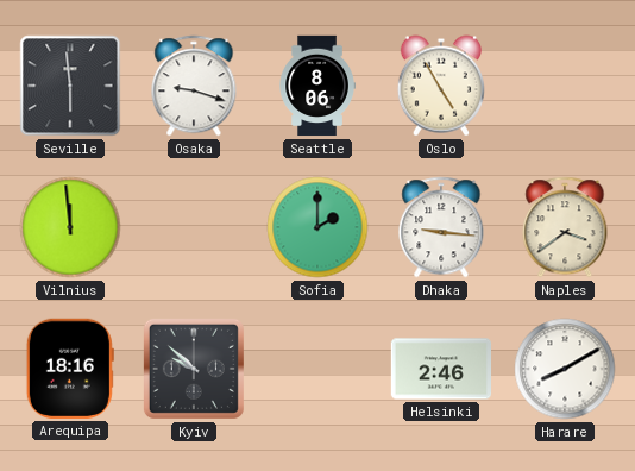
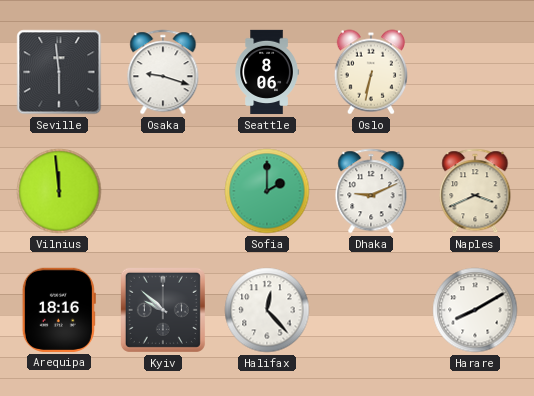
Oslo: 4:55 -> 6:32 (371, 72)
Dhaka: 9:16 -> 9:11 (371, 191)
Naples: 3:39 -> 3:41 (475, 191)
Halifax: none -> 12:23 (267, 310)
Helsinki: 2:46 -> none (440, 369)
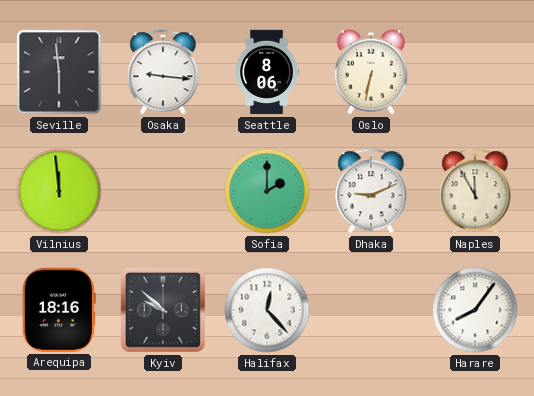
Osaka: 9:18 -> 9:16 (163, 72)
Naples: 3:41 -> 11:55 (475, 191)
Harare: 8:10 -> 8:06 (475, 310)
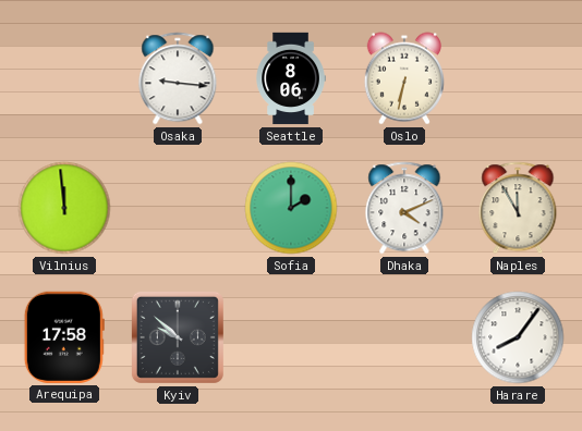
Seville: 5:59 -> none (59, 72)
Dhaka: 9:11 -> 4:11 (404, 208)
Arequipa: 18:16 -> 17:58 (64, 337)
Halifax: 12:23 -> none (267, 310)
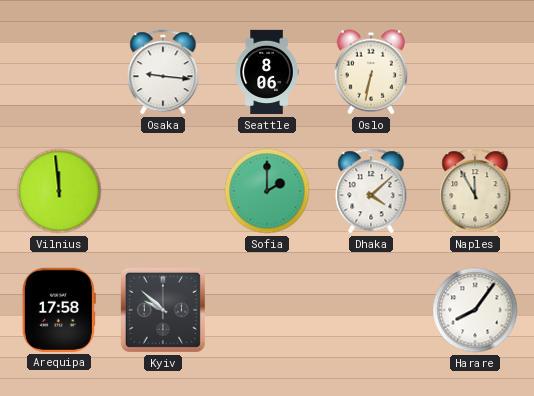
Dhaka: 4:11 -> 4:08 (371, 191)
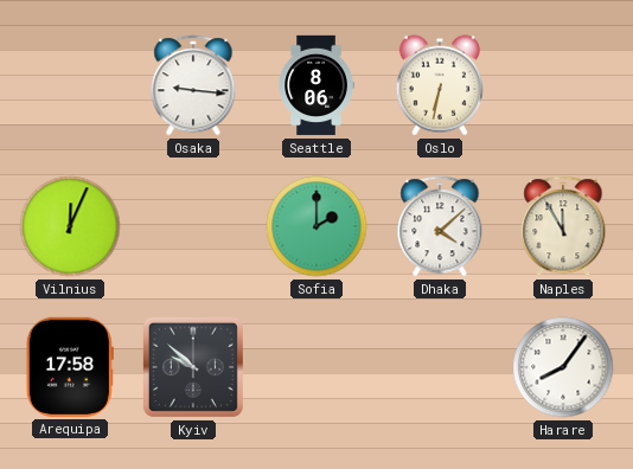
Vilnius: 11:59 -> 12:04 (70, 226)
